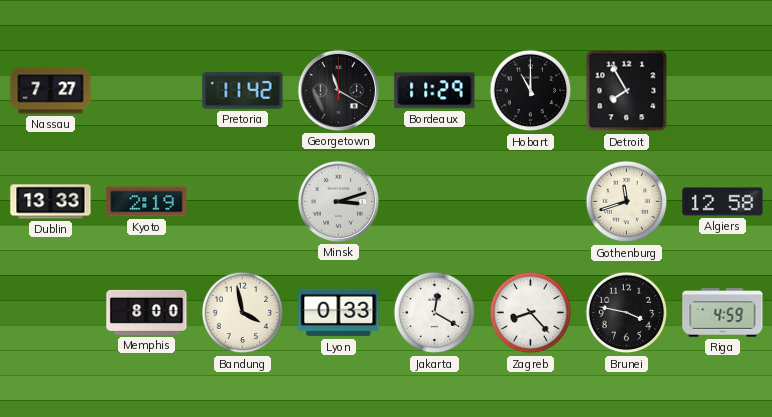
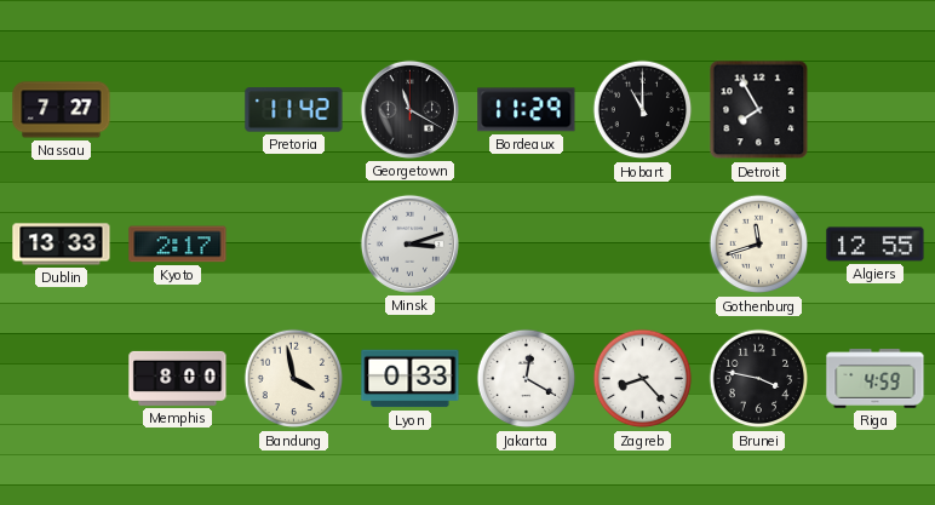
Kyoto: 2:19 -> 2:17 (178, 245)
Algiers: 12:58 -> 12:55 (876, 245)
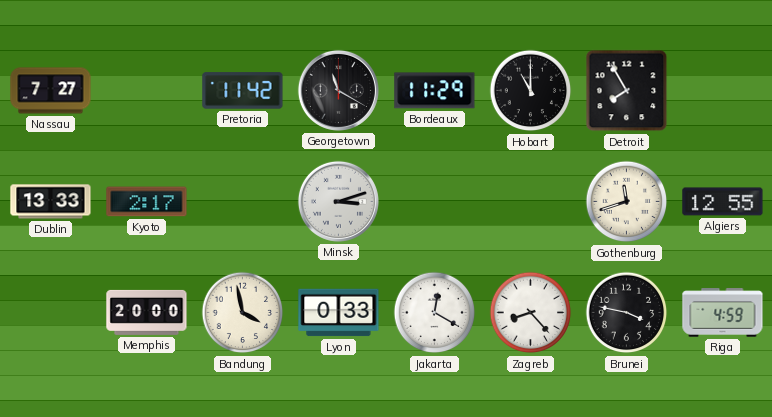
Memphis: 8:00 -> 20:00 (147, 312)
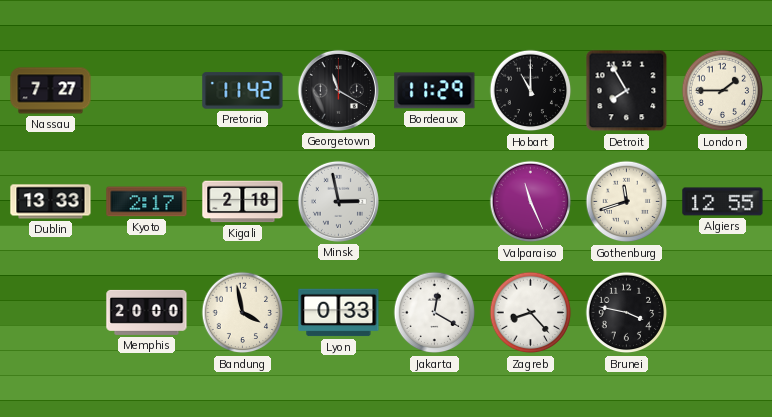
London: none -> 1:45 (723, 91)
Kigali: none -> 2:18 (243, 202)
Minsk: 3:12 -> 2:58 (338, 201)
Valparaiso: none -> 11:26 (531, 202)
Riga: 4:59 -> none (723, 313)
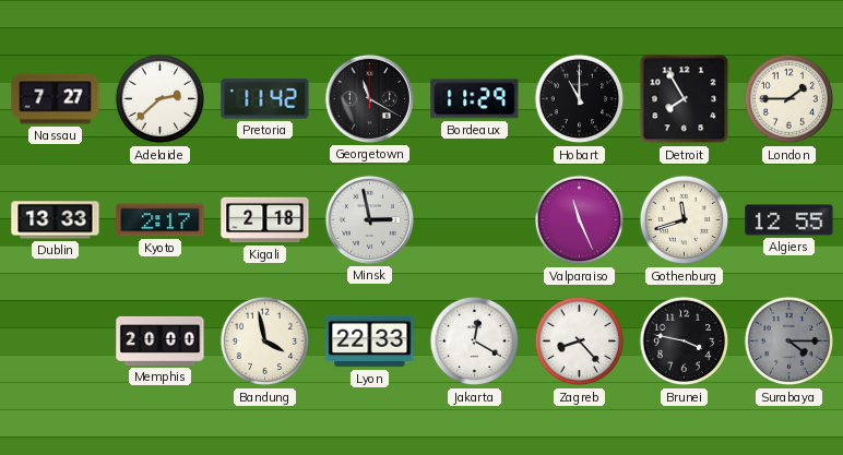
Adelaide: none -> 2:38 (161, 99)
Lyon: 0:33 -> 22:33 (370, 342)
Surabaya: none -> 4:15 (789, 342)
